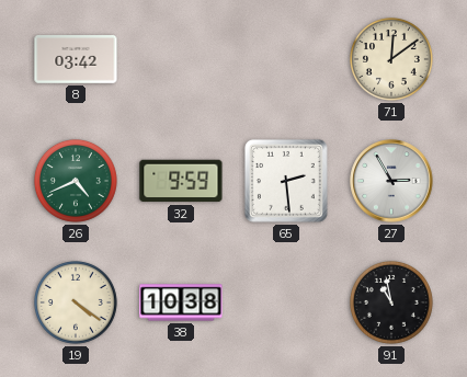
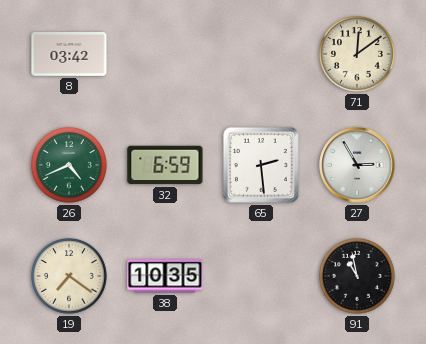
32: 9:59 -> 6:59 (165, 165)
19: 4:21 -> 7:21 (69, 276)
38: 10:38 -> 10:35 (165, 276)
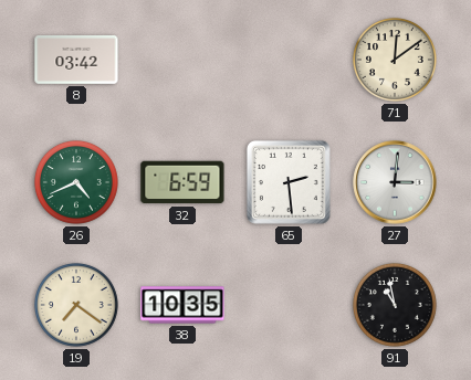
27: 2:55 -> 3:01 (395, 182)
